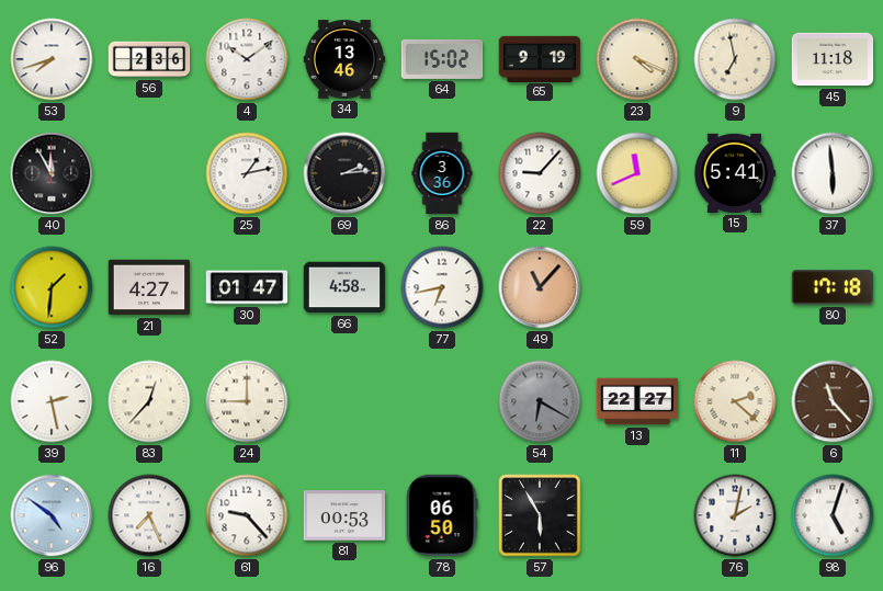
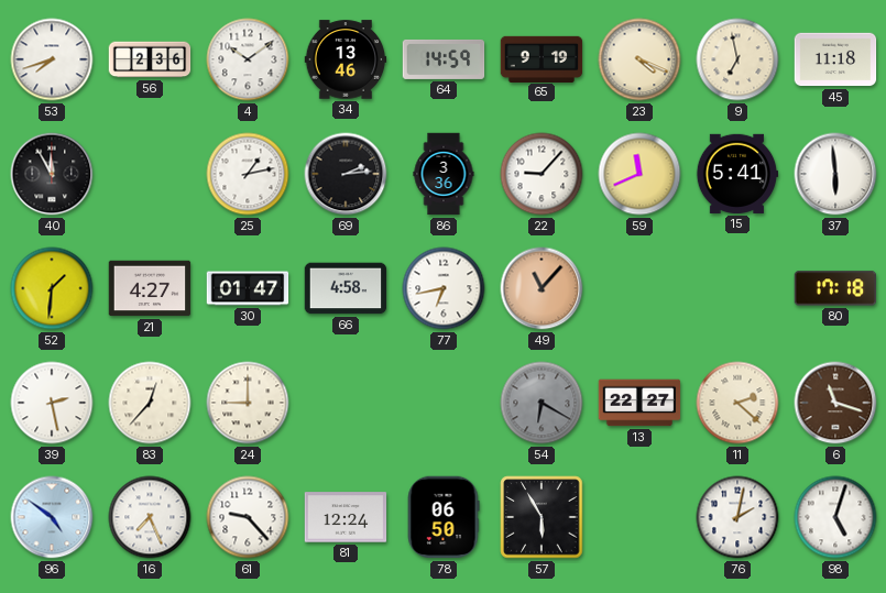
64: 15:02 -> 14:59 (444, 59)
6: 11:23 -> 11:18 (835, 403)
81: 00:53 -> 12:24 (346, 517)
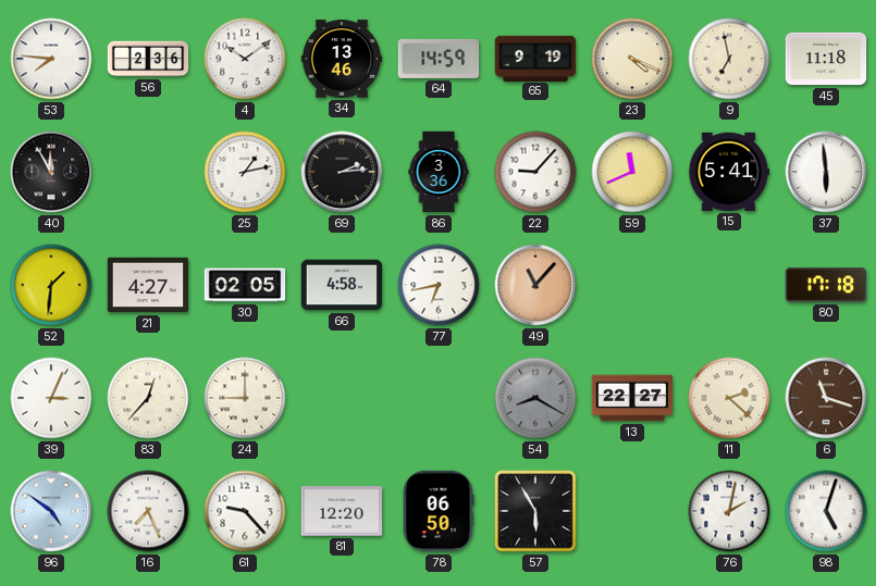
53: 7:42 -> 7:46 (51, 59)
30: 01:47 -> 02:05 (245, 285)
39: 2:28 -> 3:04 (51, 398)
54: 6:20 -> 8:20 (535, 398)
81: 12:24 -> 12:20 (342, 511)
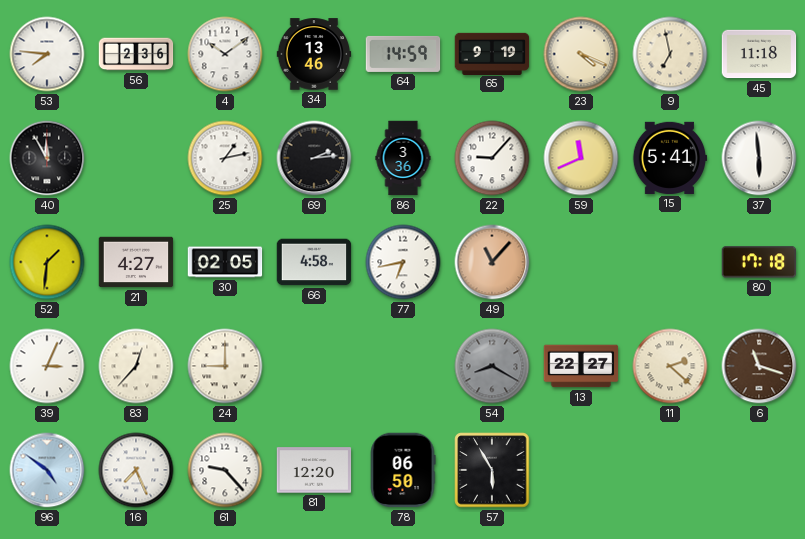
76: 2:02 -> none (729, 511)
98: 5:03 -> none (826, 511)
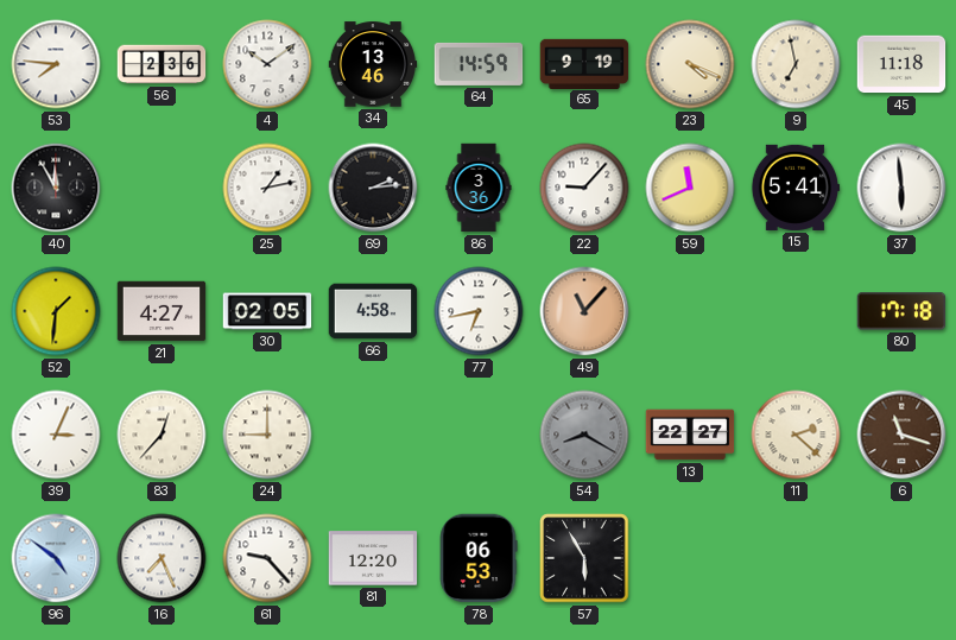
78: 06:50 -> 06:53 (479, 558)
